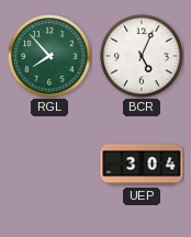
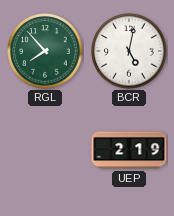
BCR: 5:04 -> 5:02 (129, 51)
UEP: 3:04 -> 2:19 (129, 150)
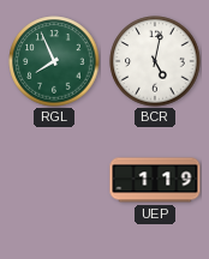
RGL: 7:53 -> 7:56 (54, 61)
UEP: 2:19 -> 1:19 (155, 180)
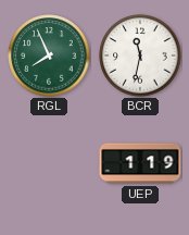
BCR: 5:02 -> 11:32 (140, 55)
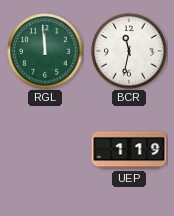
RGL: 7:56 -> 11:59 (45, 51)
